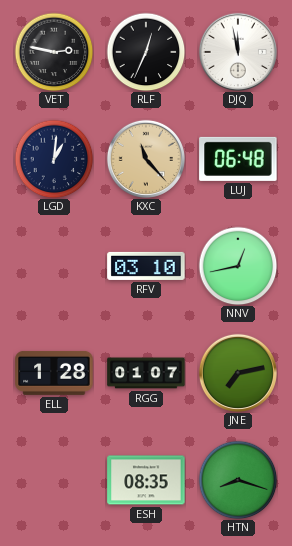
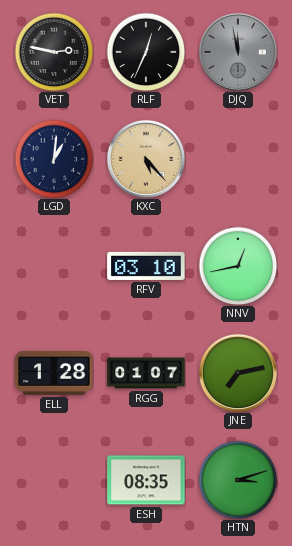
DJQ dial: white -> grey (238, 52)
KXC: 11:23 -> 5:23 (146, 159)
LUJ: 06:48 -> none (238, 159)
HTN: 8:18 -> 3:12 (238, 480)
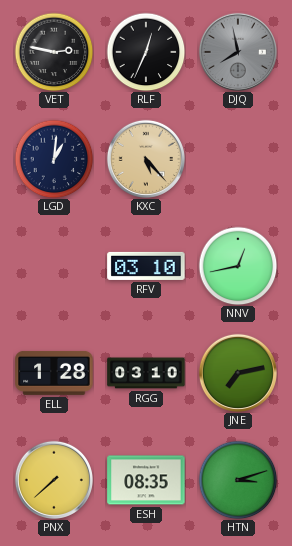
DJQ: 11:58 -> 7:58 (238, 52)
RGG: 01:07 -> 03:10 (146, 373)
PNX: none -> 7:38 (54, 480)
